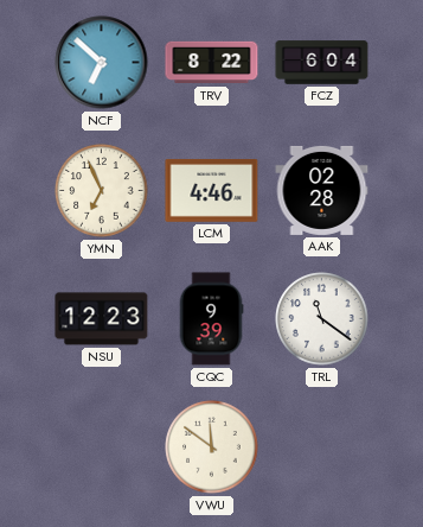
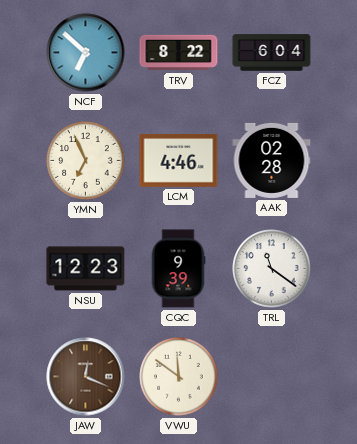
JAW: none -> 12:19 (86, 377)
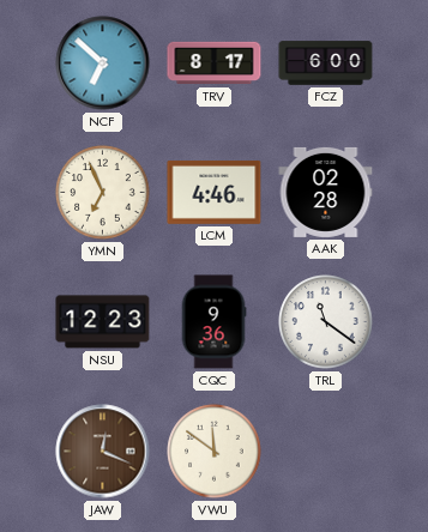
TRV: 8:22 -> 8:17 (215, 64)
FCZ: 6:04 -> 6:00 (326, 64)
CQC: 9:39 -> 9:36 (213, 322)
